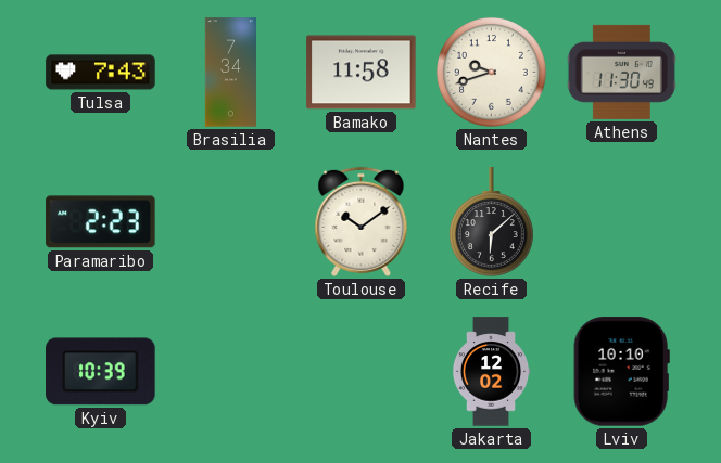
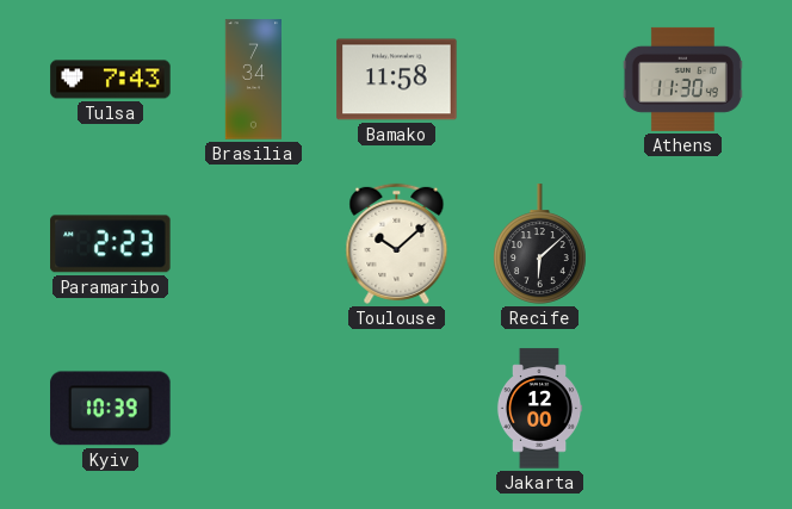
Nantes: 9:42 -> none (491, 72)
Toulouse: 10:09 -> 10:08 (397, 243)
Jakarta: 12:02 -> 12:00 (539, 409)
Lviv: 10:10 -> none (621, 372)
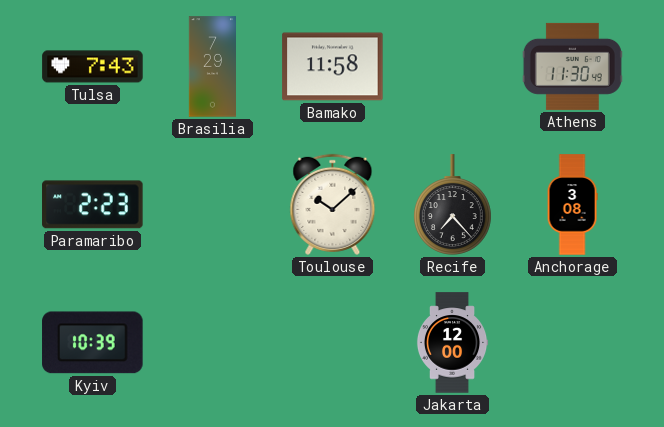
Brasilia: 7:34 -> 7:29 (212, 67)
Recife: 6:08 -> 7:23 (452, 205)
Anchorage: none -> 3:08 (572, 205)
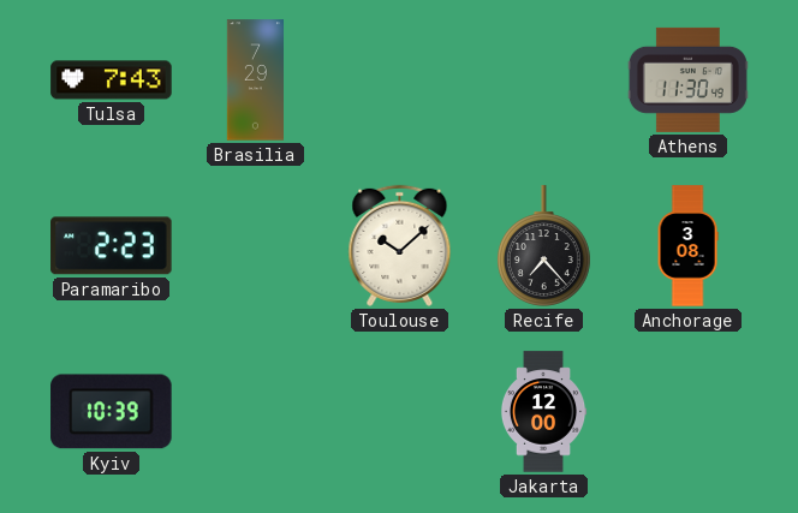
Bamako: 11:58 -> none (333, 67)
